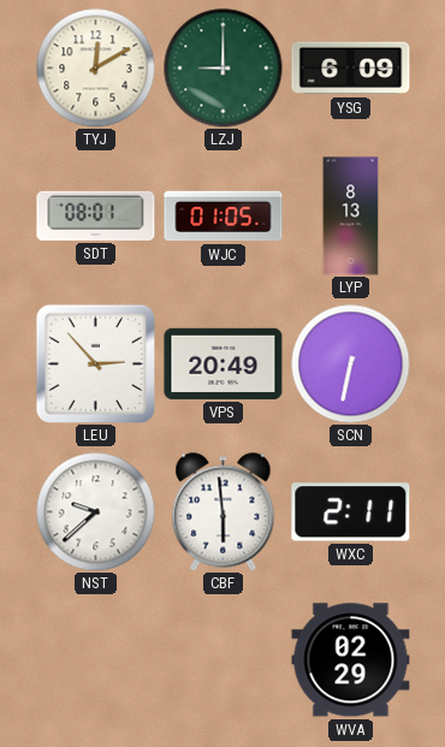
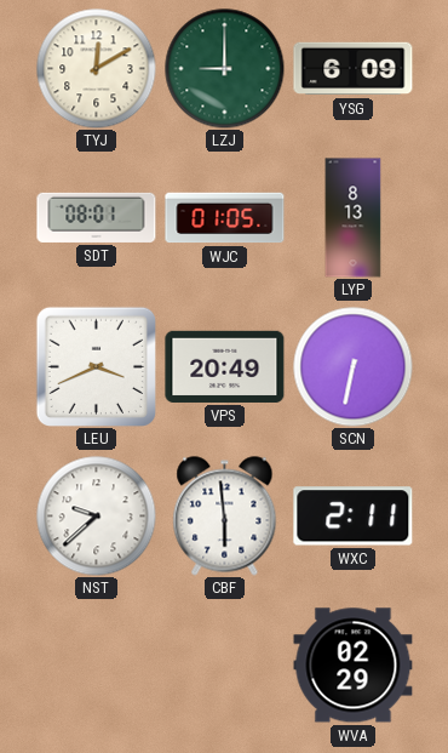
LEU: 2:53 -> 3:41 (96, 366)
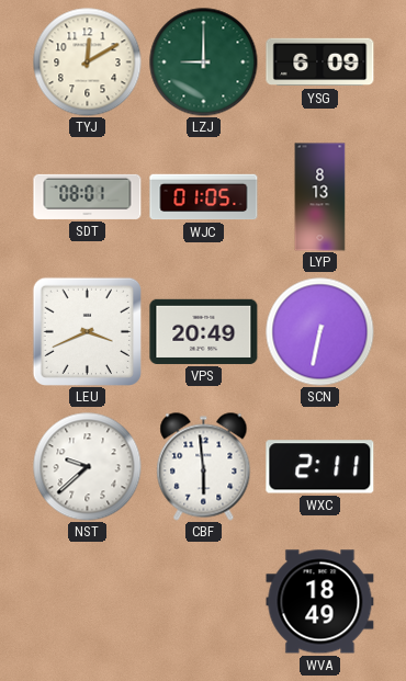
WVA: 02:29 -> 18:49 (320, 602)
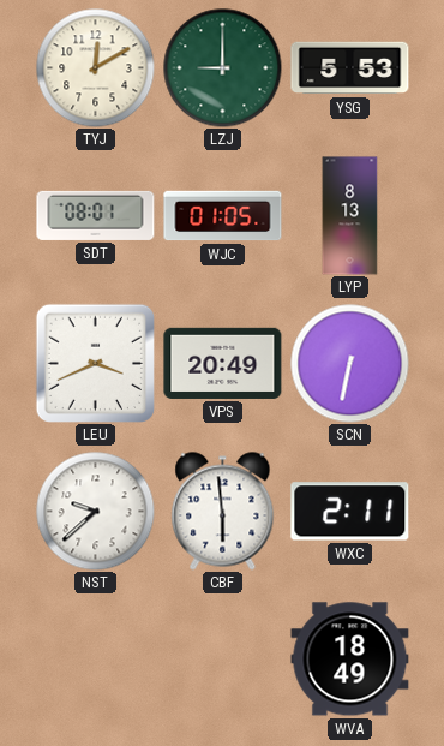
YSG: 6:09 -> 5:53 (350, 68)
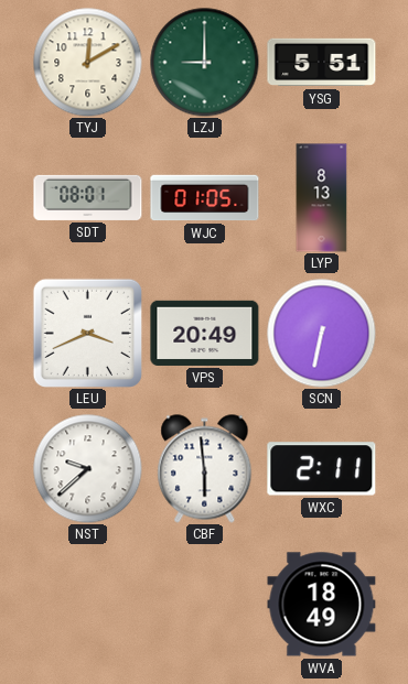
YSG: 5:53 -> 5:51 (322, 63)
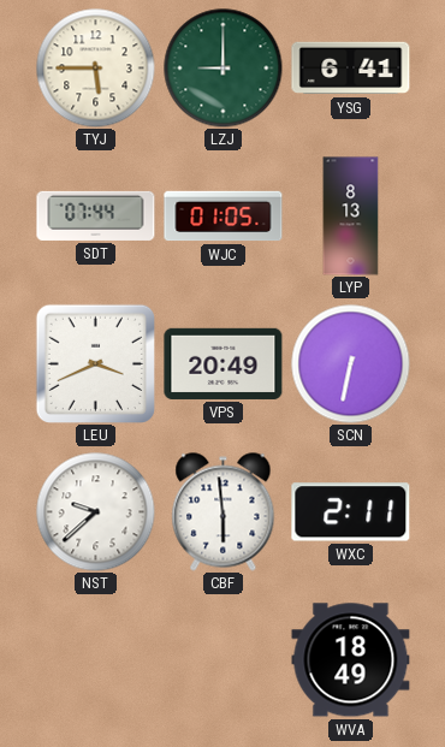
TYJ: 12:10 -> 5:45 (96, 69)
YSG: 5:51 -> 6:41 (351, 69)
SDT: 08:01 -> 07:44 (96, 215)
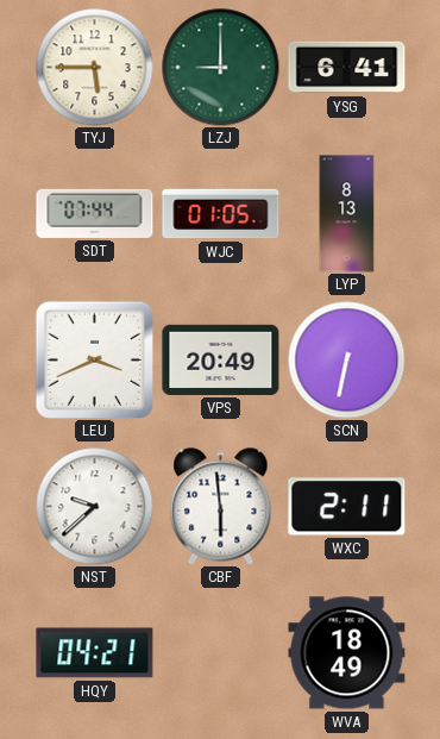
HQY: none -> 04:21 (95, 653)
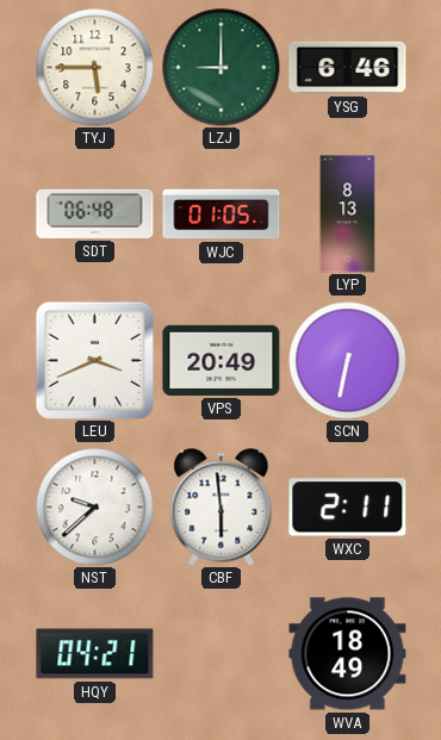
YSG: 6:41 -> 6:46 (348, 68)
SDT: 07:44 -> 06:48 (95, 213)
